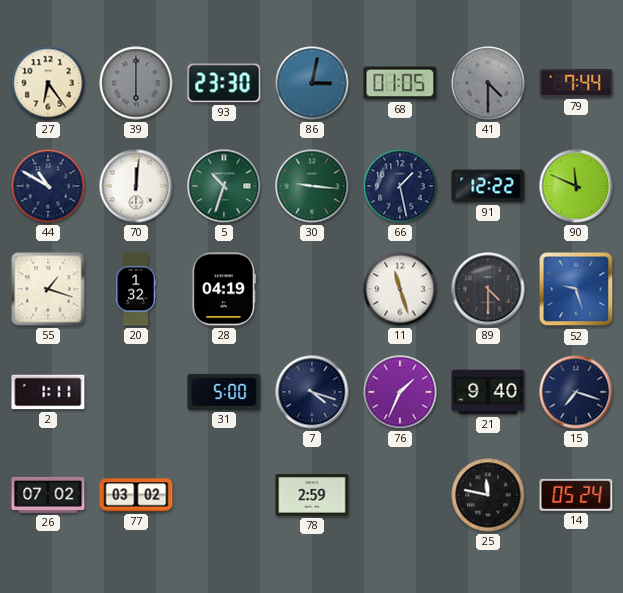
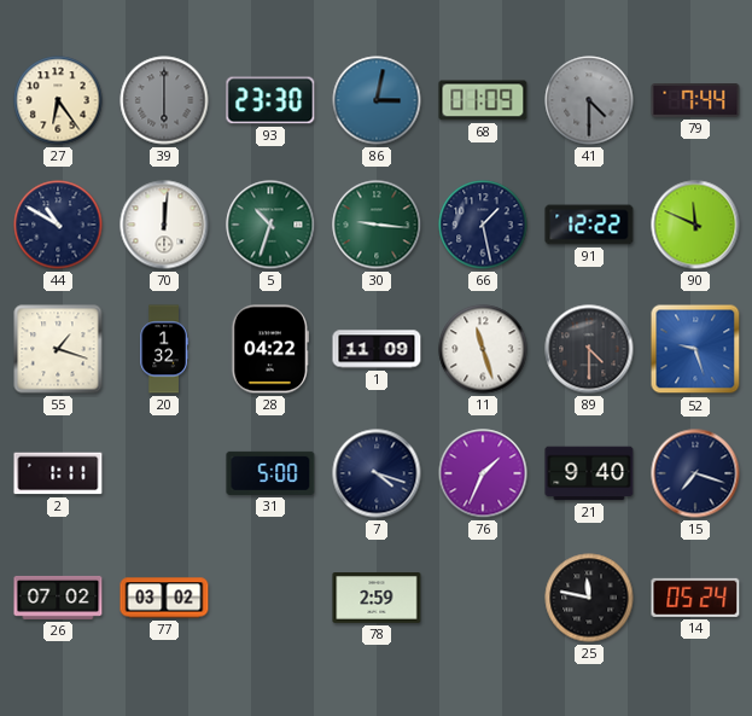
68: 01:05 -> 01:09 (483, 100)
28: 04:19 -> 04:22 (270, 349)
1: none -> 11:09 (377, 349)
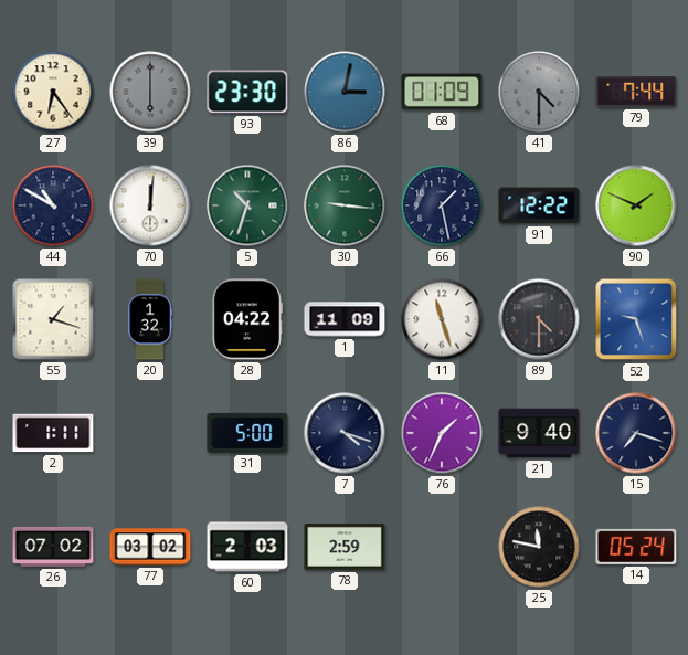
90: 11:49 -> 1:49 (636, 205)
60: none -> 2:03 (247, 547)
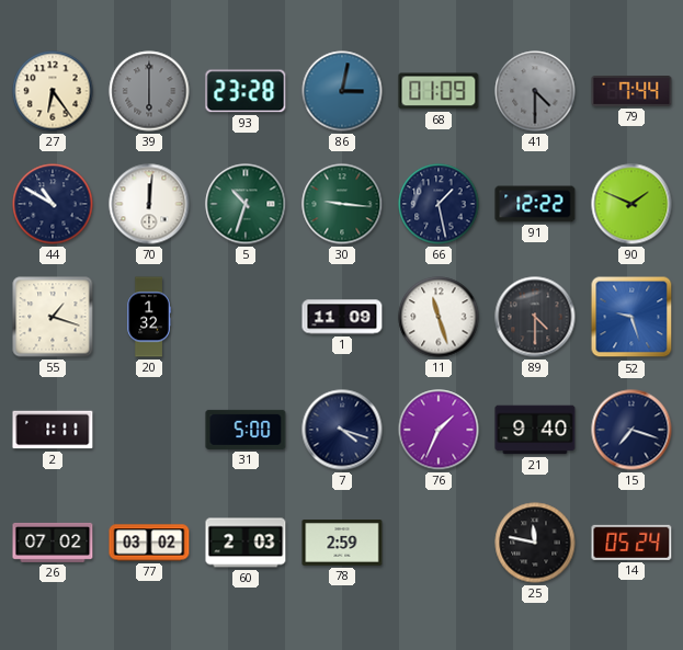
93: 23:30 -> 23:28 (246, 91)
28: 04:22 -> none (247, 319)
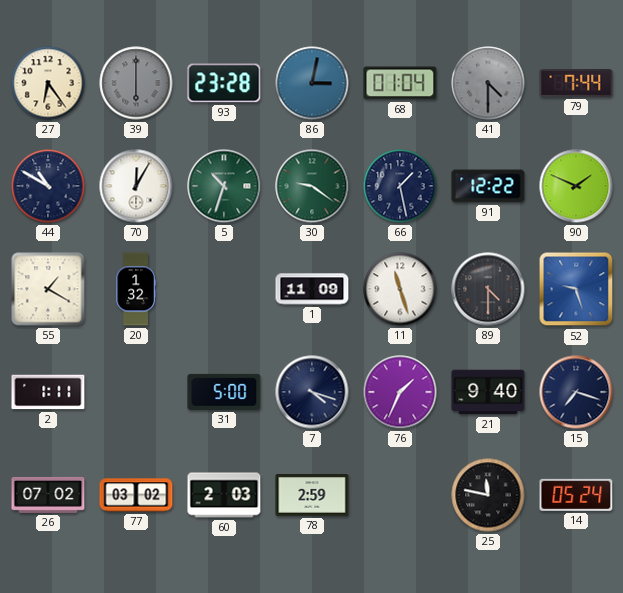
68: 01:09 -> 01:04 (400, 83)
70: 12:01 -> 12:05 (136, 186)
30: 9:16 -> 9:21 (312, 186)
55: 1:18 -> 1:20 (48, 289)
